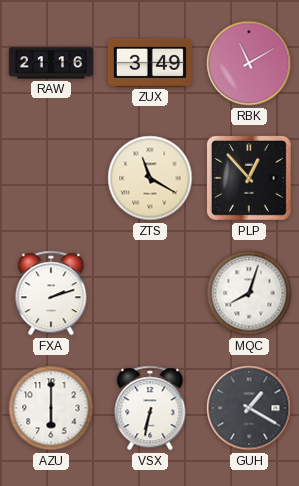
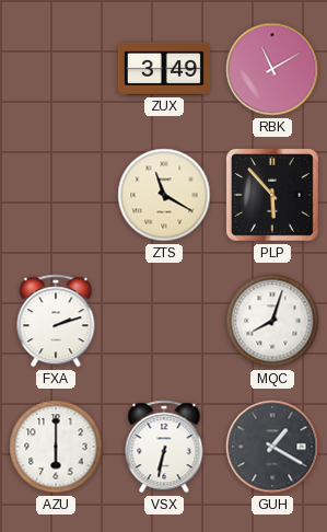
RAW: 21:16 -> none (51, 63)
PLP: 12:53 -> 5:53 (272, 195)
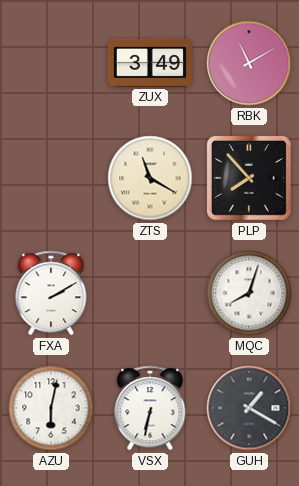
PLP: 5:53 -> 7:53 (249, 178)
FXA: 2:12 -> 2:10 (51, 293)
AZU: 6:00 -> 6:02 (51, 408)
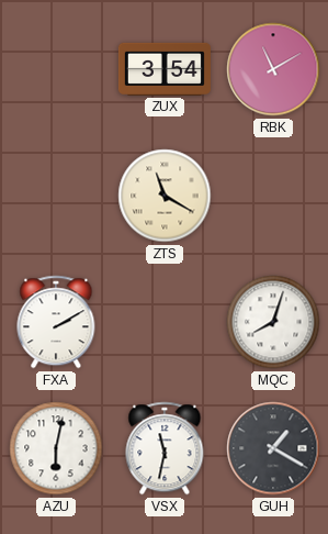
ZUX: 3:49 -> 3:54 (165, 69)
PLP: 7:53 -> none (249, 178)
VSX: 6:32 -> 11:32 (165, 448)
